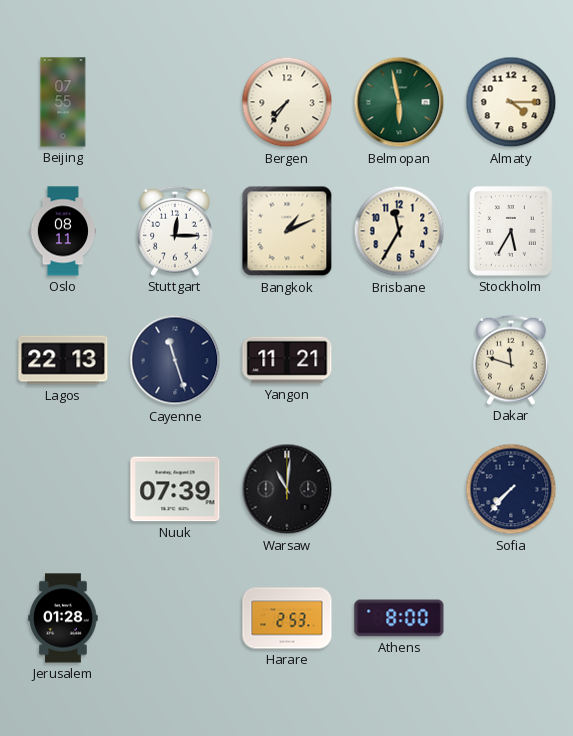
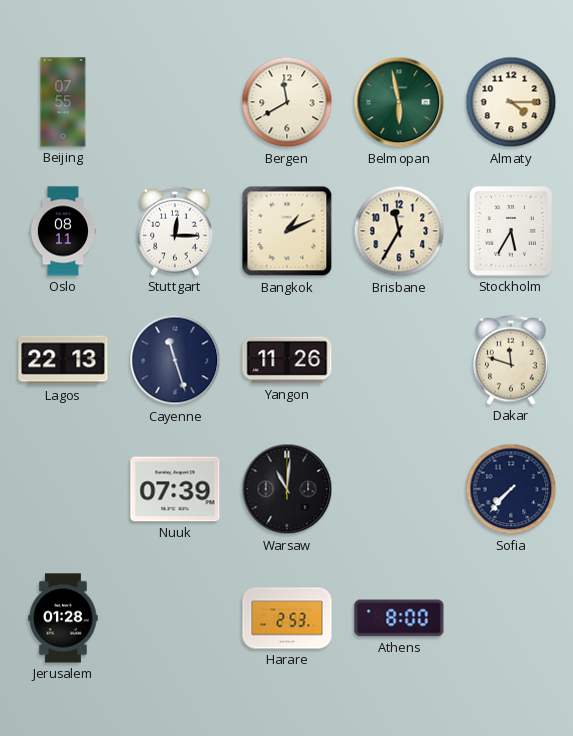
Bergen: 7:36 -> 11:40 (287, 102)
Yangon: 11:21 -> 11:26 (287, 360)
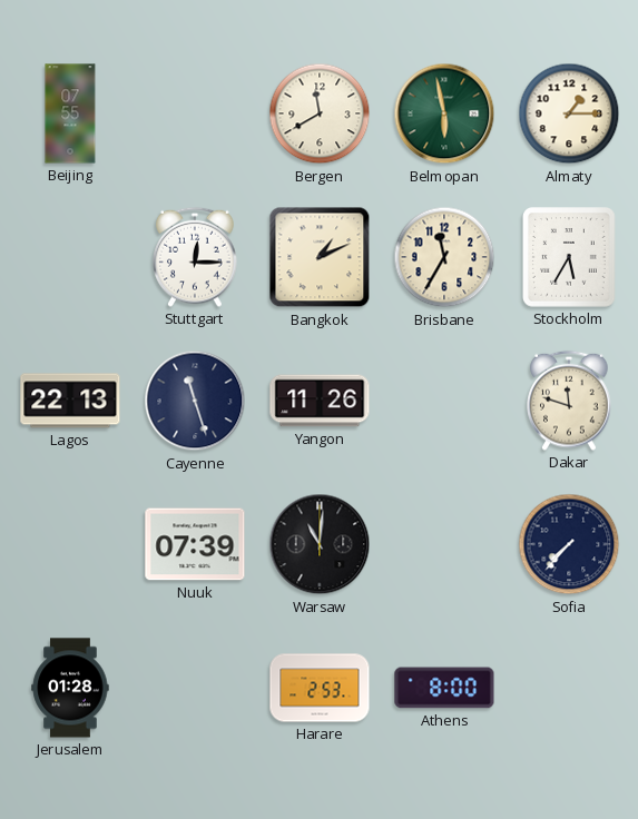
Almaty: 4:15 -> 1:15 (569, 114)
Oslo: 08:11 -> none (63, 231)
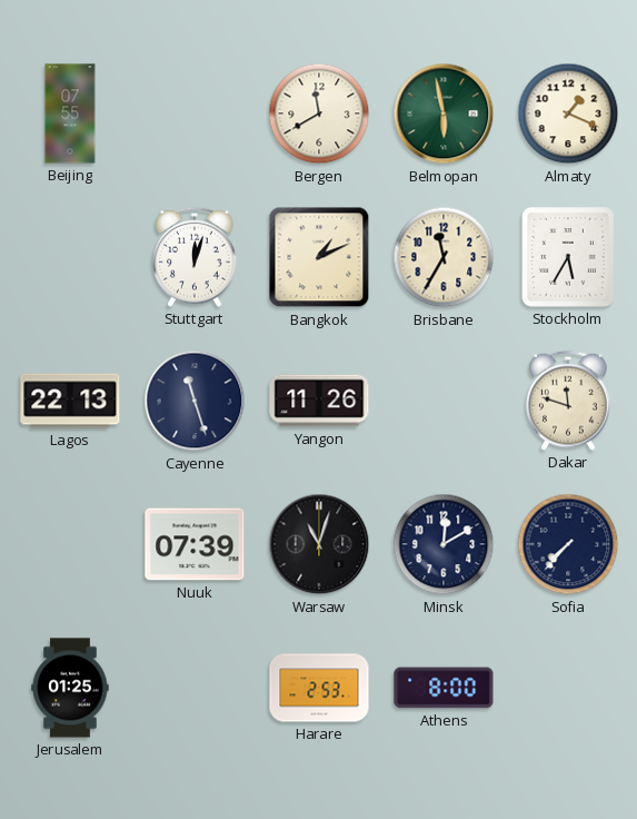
Almaty: 1:15 -> 1:19 (568, 114)
Stuttgart: 12:15 -> 12:03 (195, 257)
Warsaw: 11:01 -> 11:03 (319, 544)
Minsk: none -> 12:10 (444, 544)
Jerusalem: 01:28 -> 01:25 (70, 688)
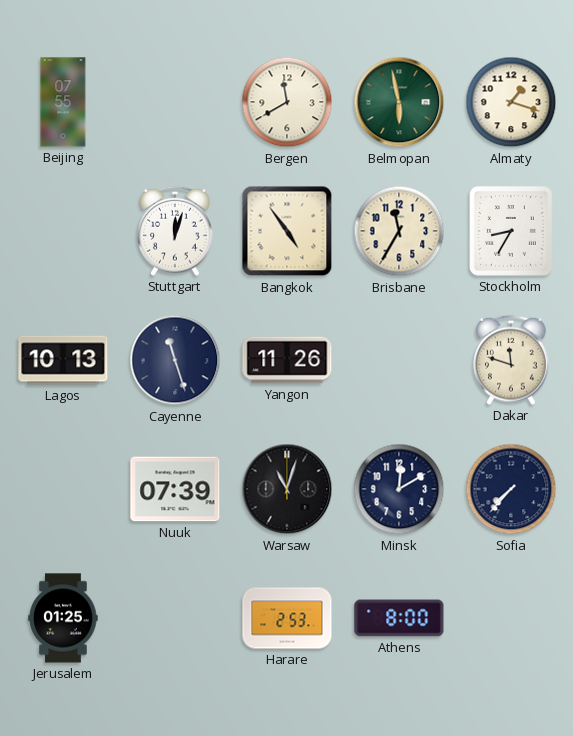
Almaty: 1:19 -> 1:18 (511, 102)
Bangkok: 1:11 -> 4:54 (287, 231)
Stockholm: 5:35 -> 8:35 (512, 232)
Lagos: 22:13 -> 10:13 (63, 360)
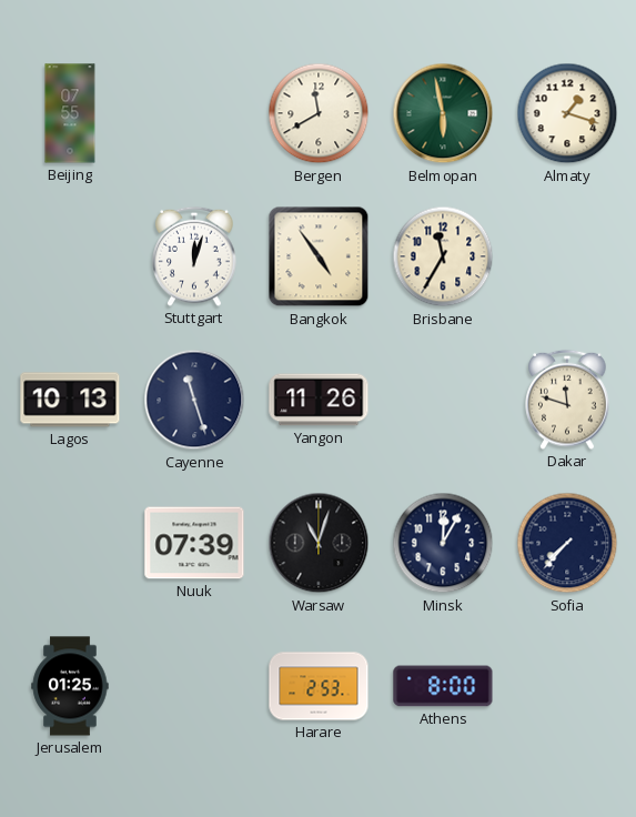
Stockholm: 8:35 -> none (512, 232)
Minsk: 12:10 -> 12:05 (443, 543)
